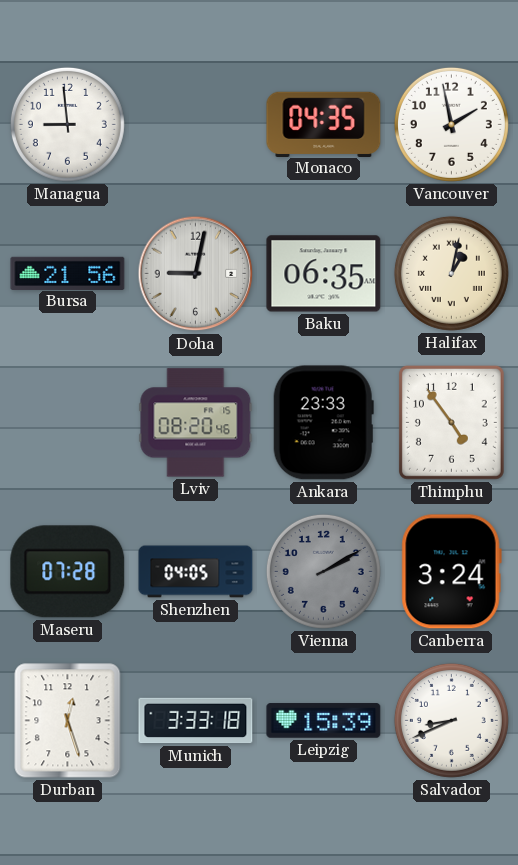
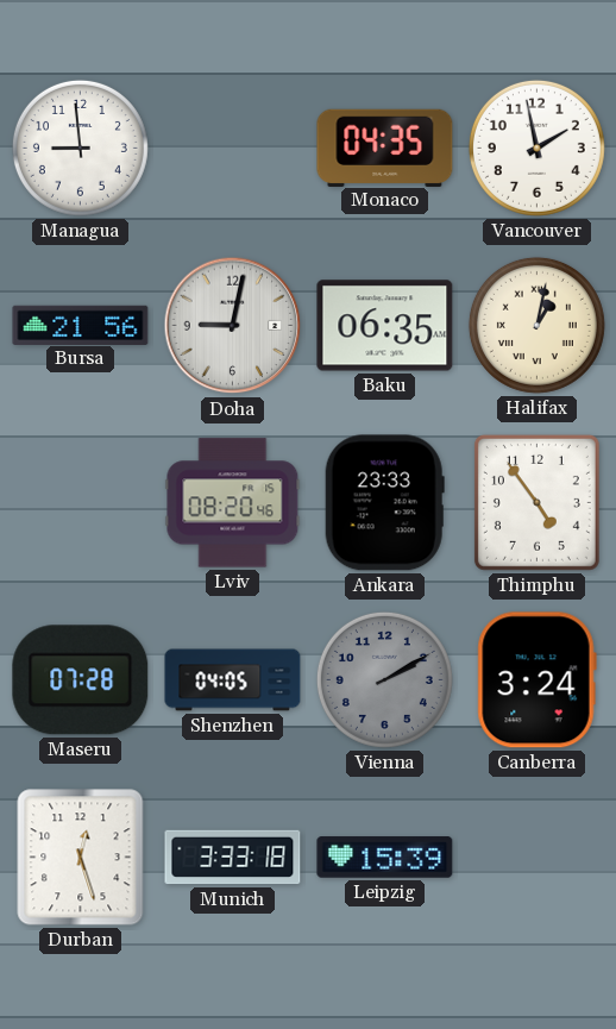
Salvador: 8:41 -> none (451, 720)
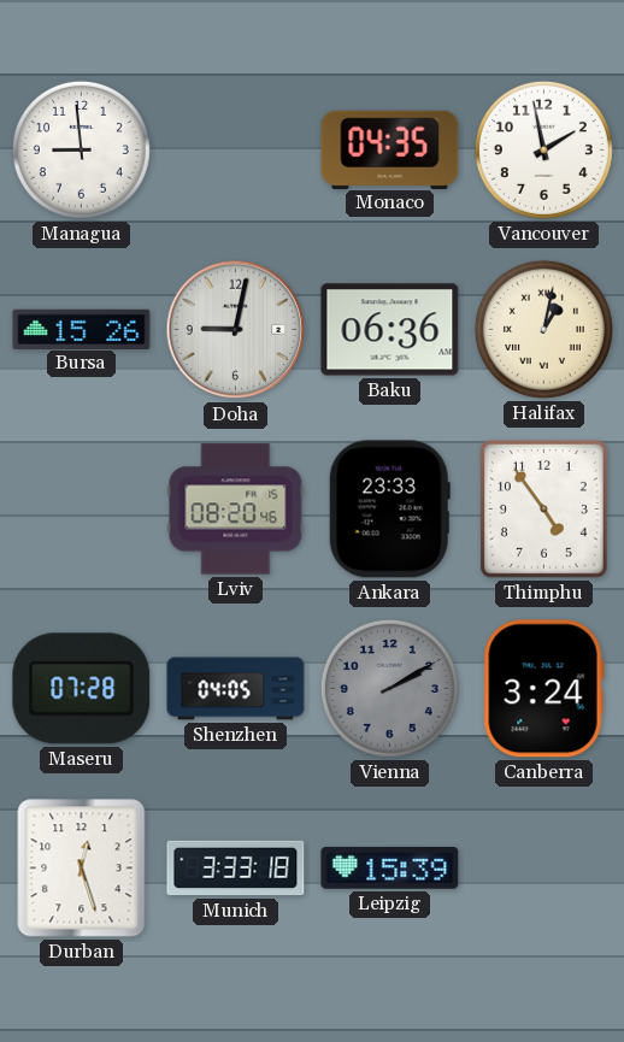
Bursa: 21:56 -> 15:26 (82, 329)
Baku: 06:35 -> 06:36 (390, 330)
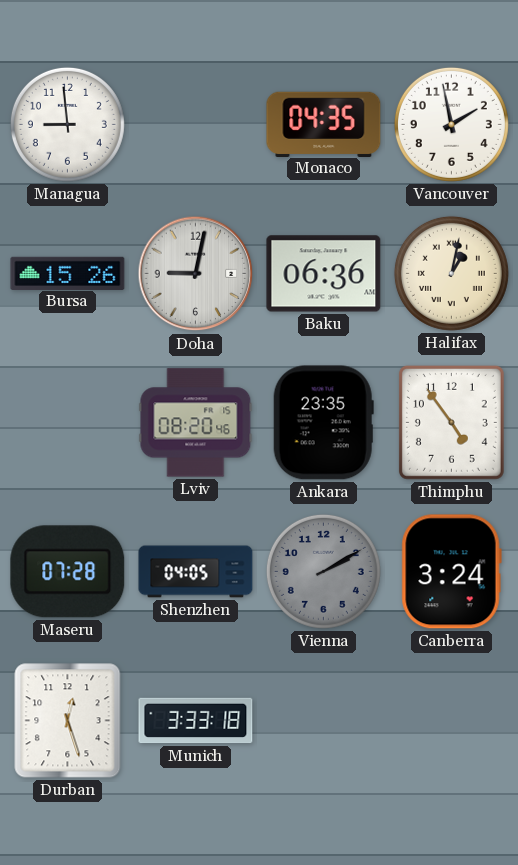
Ankara: 23:33 -> 23:35 (323, 423)
Leipzig: 15:39 -> none (390, 869)
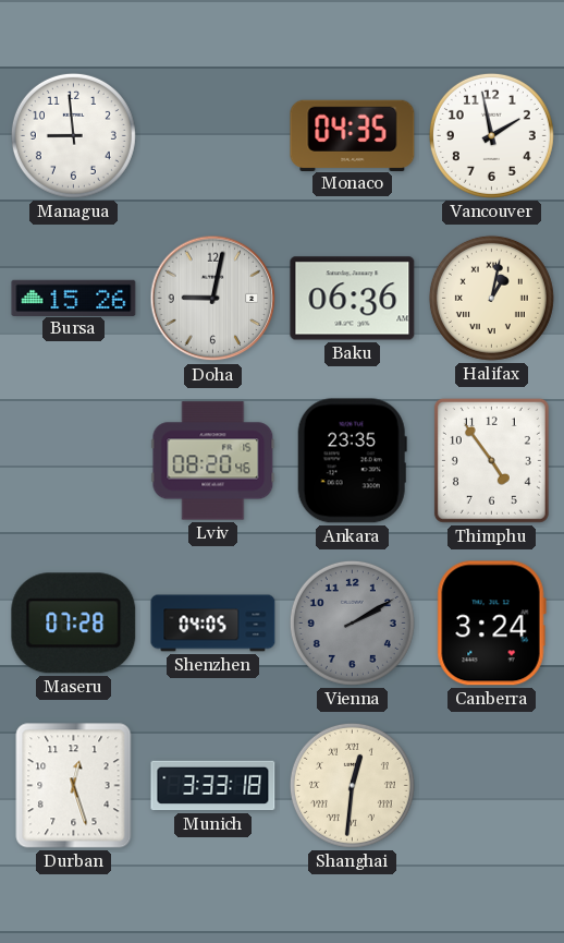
Shanghai: none -> 12:31 (352, 785)
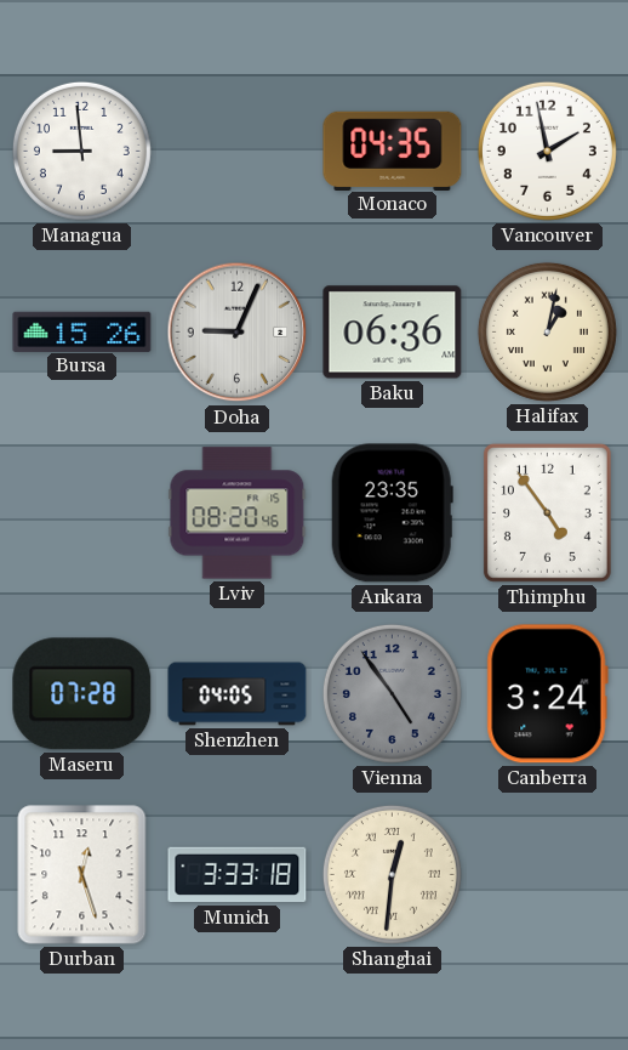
Doha: 9:02 -> 9:04 (238, 333)
Vienna: 2:10 -> 4:54 (392, 693)
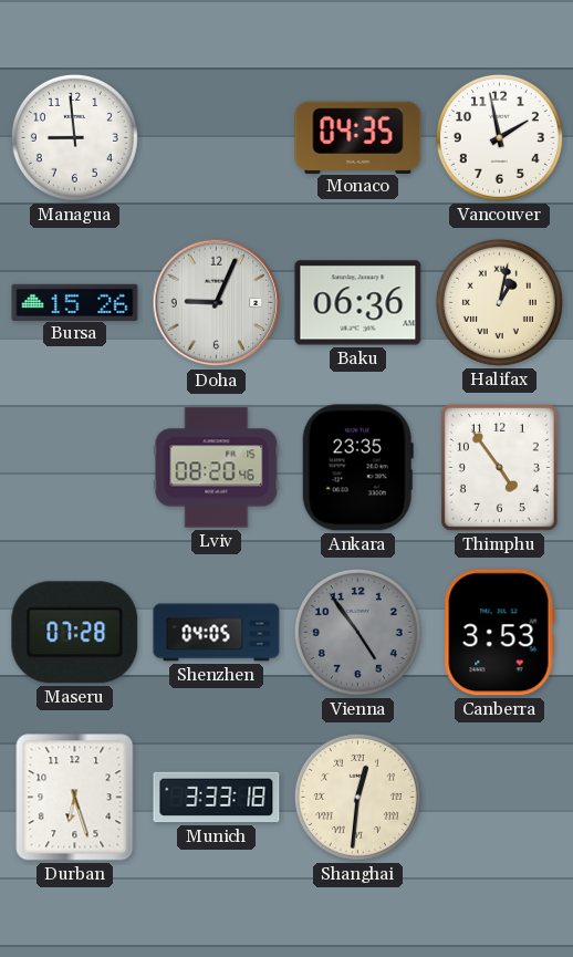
Canberra: 3:24 -> 3:53 (499, 633)
Durban: 12:27 -> 6:27 (75, 798)
